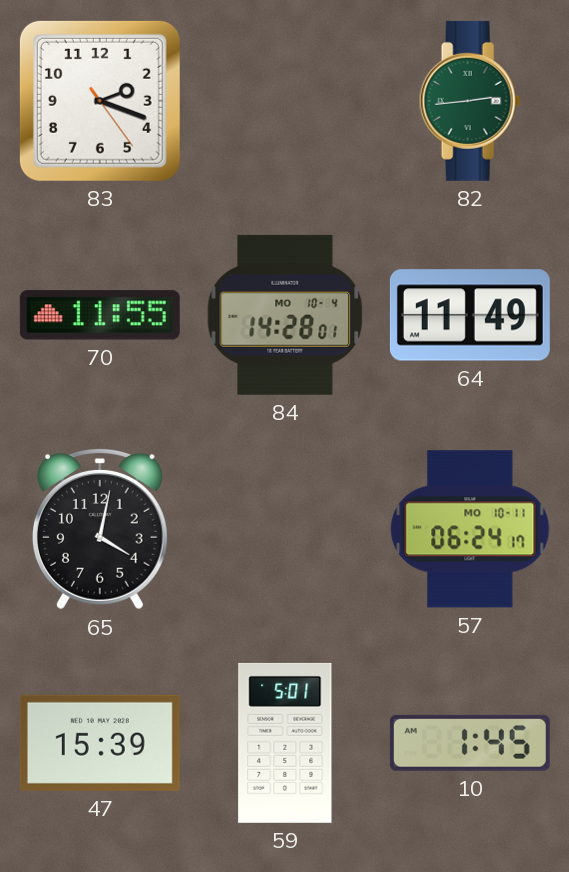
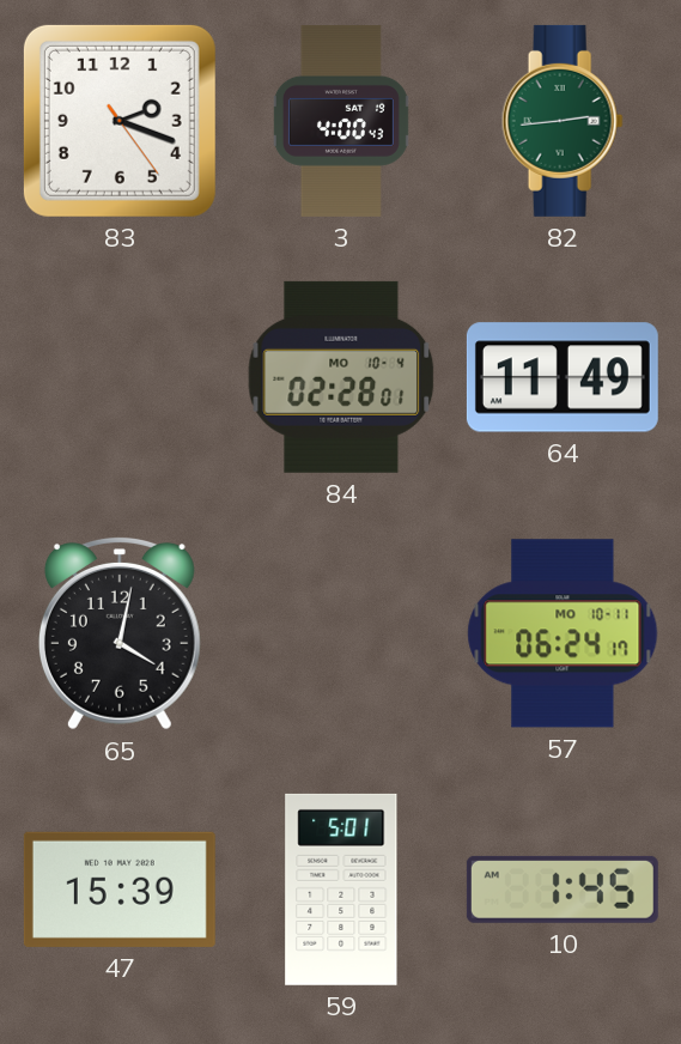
3: none -> 4:00 (341, 121)
70: 11:55 -> none (100, 315)
84: 14:28 -> 02:28 (341, 377)
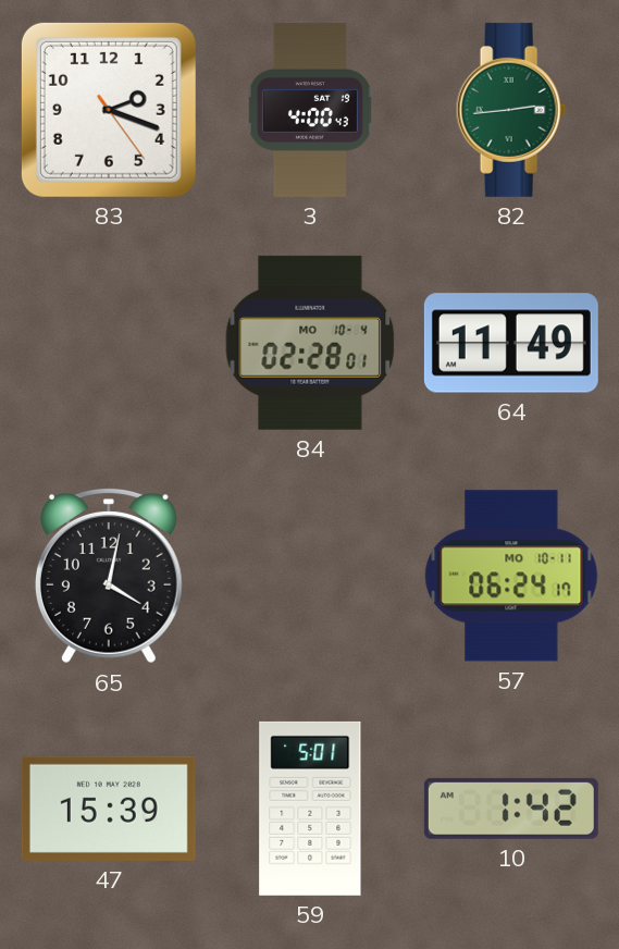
10: 1:45 -> 1:42 (511, 809)
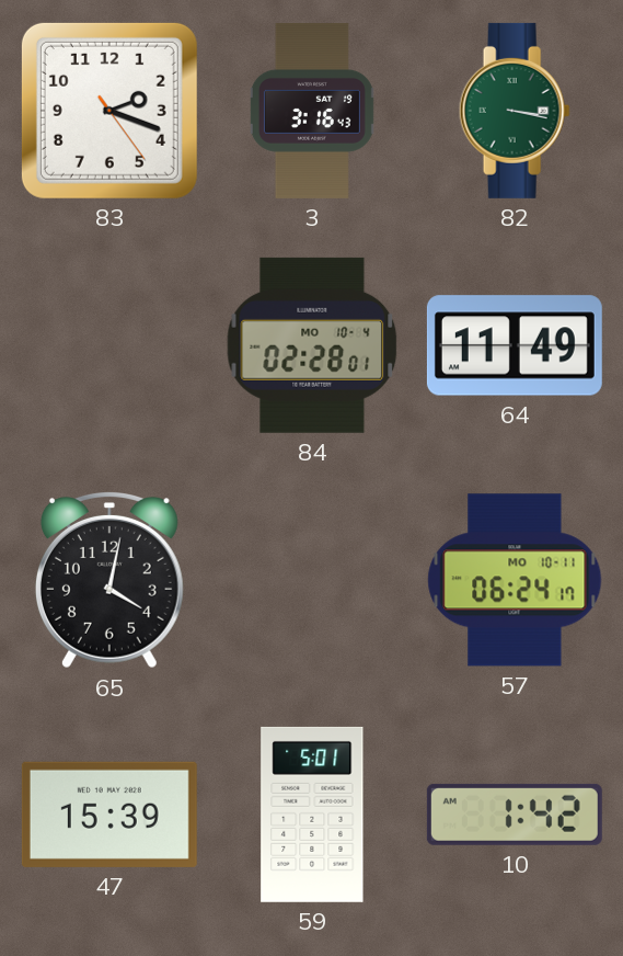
3: 4:00 -> 3:16 (312, 111)
82: 2:44 -> 3:17 (515, 111)
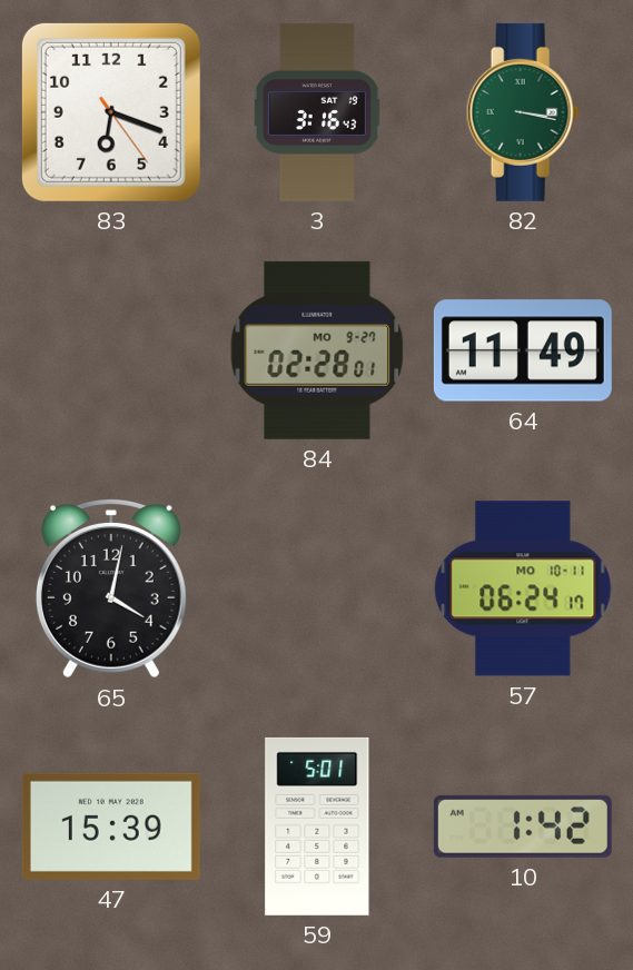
83: 2:18 -> 6:18 (111, 112)
84 date: MO 10-4 -> MO 9-27 (317, 350)
